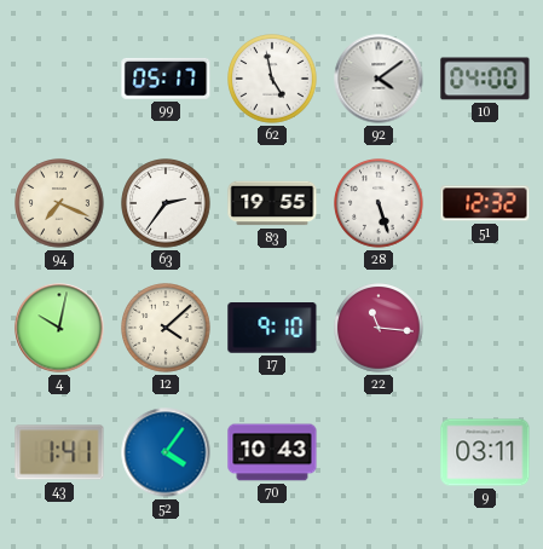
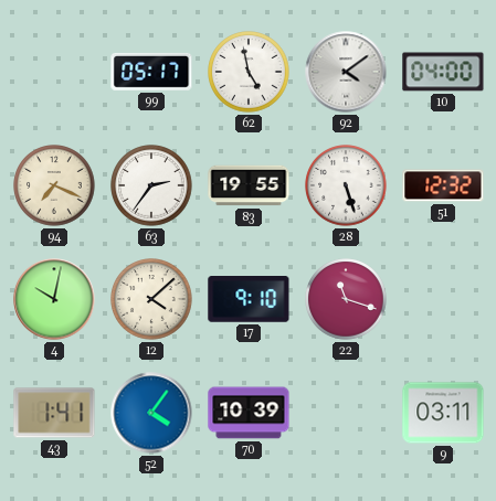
22: 11:16 -> 11:18 (346, 299)
70: 10:43 -> 10:39 (249, 413)
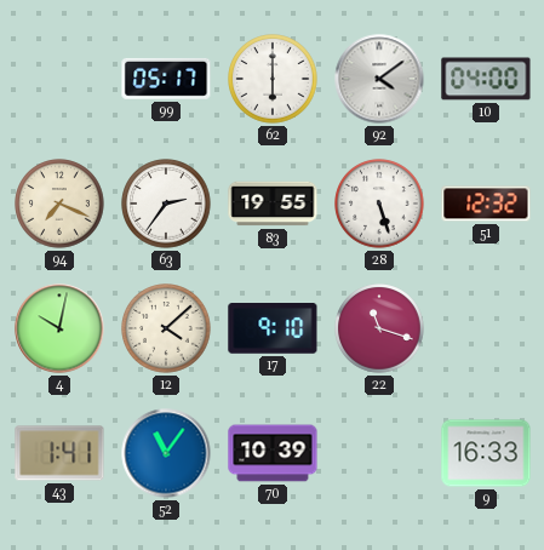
62: 4:58 -> 6:00 (273, 79)
52: 4:06 -> 11:06 (166, 453)
9: 03:11 -> 16:33 (486, 453)
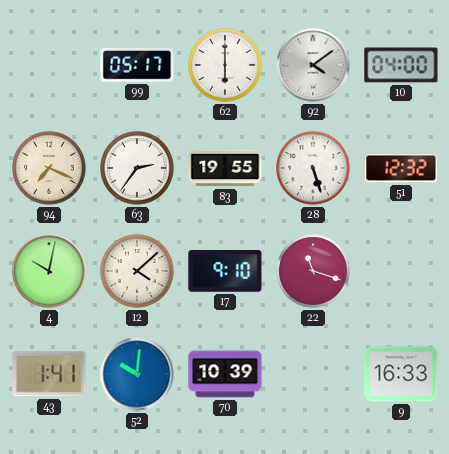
52: 11:06 -> 10:01 (137, 374)
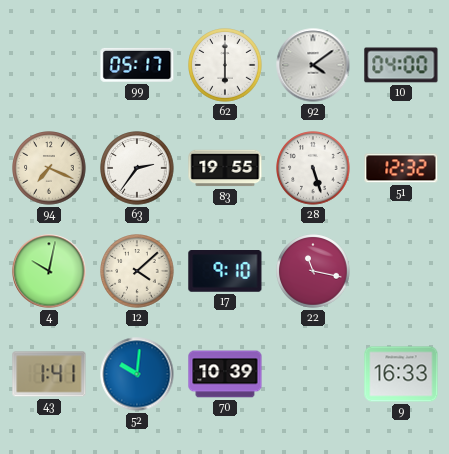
22: 11:18 -> 11:17 (313, 271)
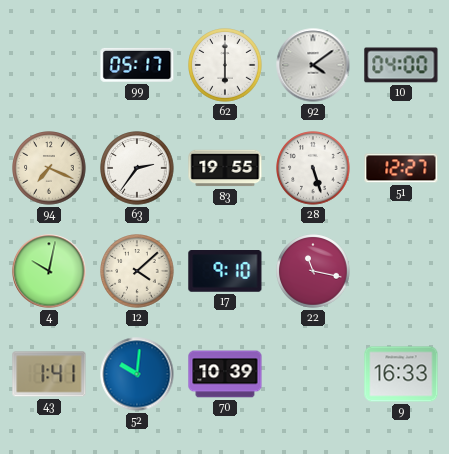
51: 12:32 -> 12:27 (401, 168)
